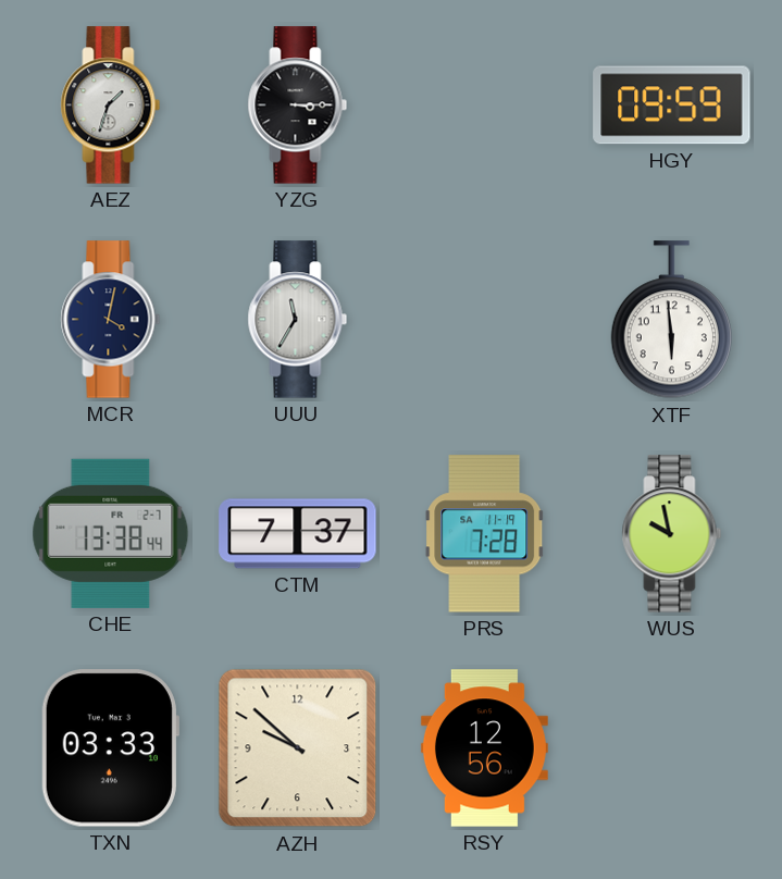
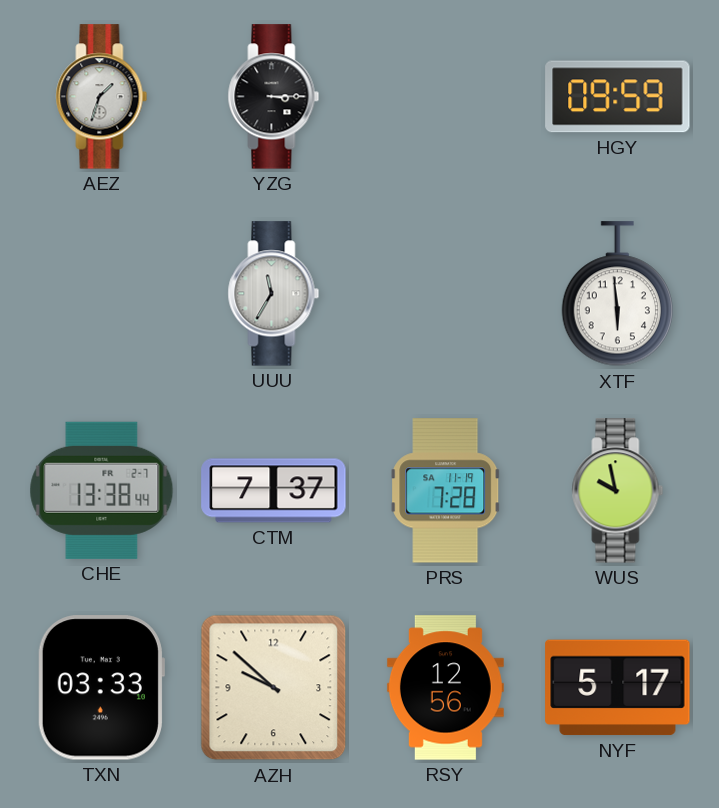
MCR: 4:02 -> none (111, 320)
NYF: none -> 5:17 (618, 688)
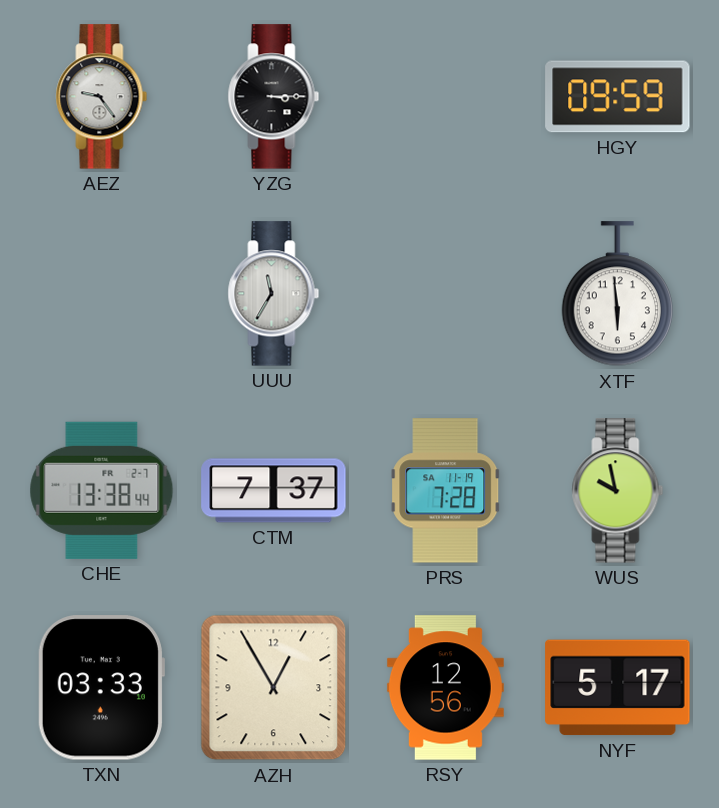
AEZ: 1:33 -> 9:24 (102, 97)
AZH: 9:52 -> 12:55 (274, 688)
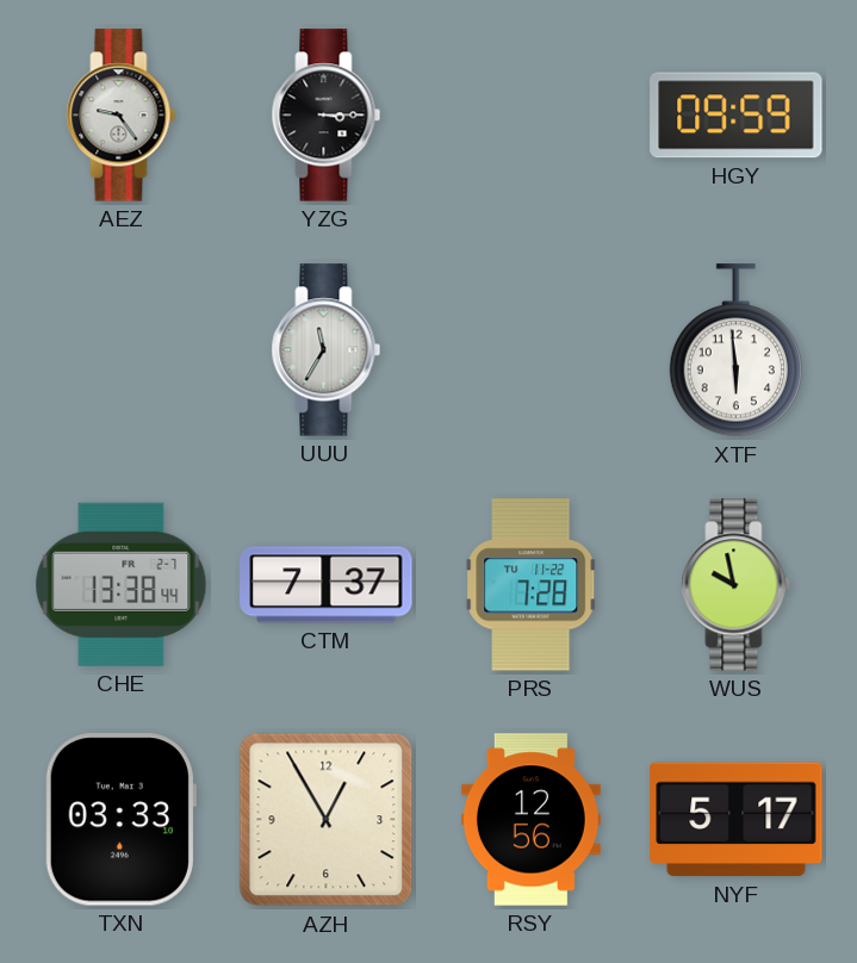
PRS date: SA 11-19 -> TU 11-22 (532, 585)
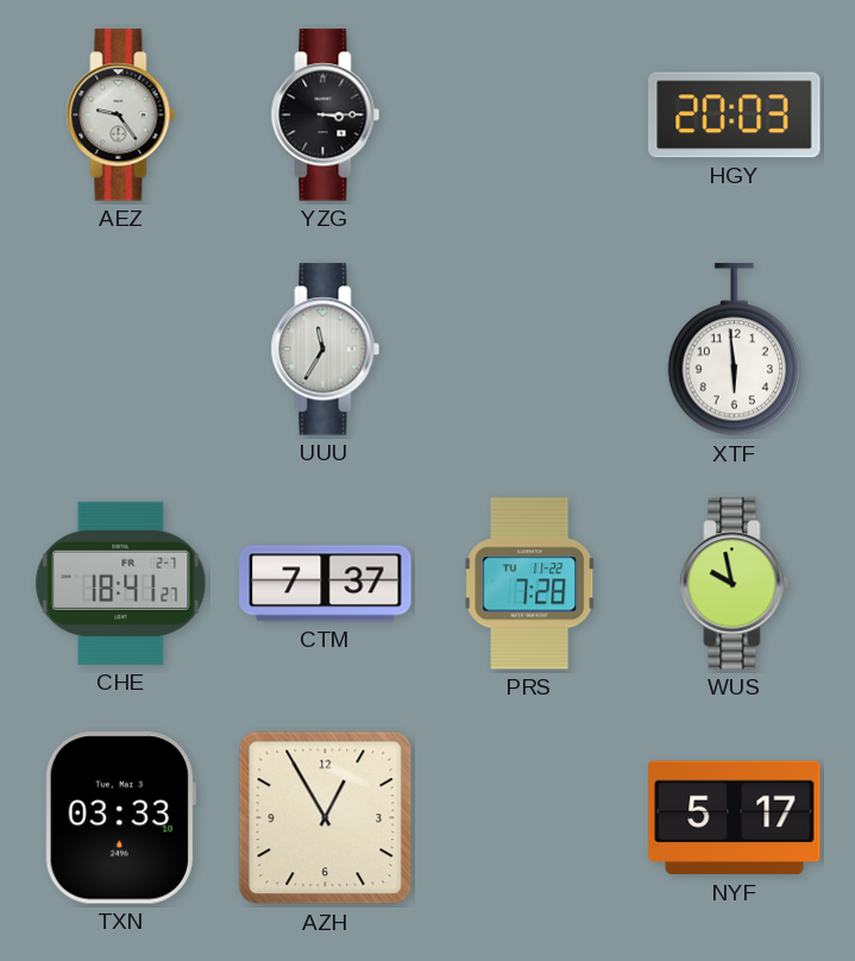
HGY: 09:59 -> 20:03 (735, 115)
CHE: 13:38 -> 18:41 (121, 583)
RSY: 12:56 -> none (530, 820)
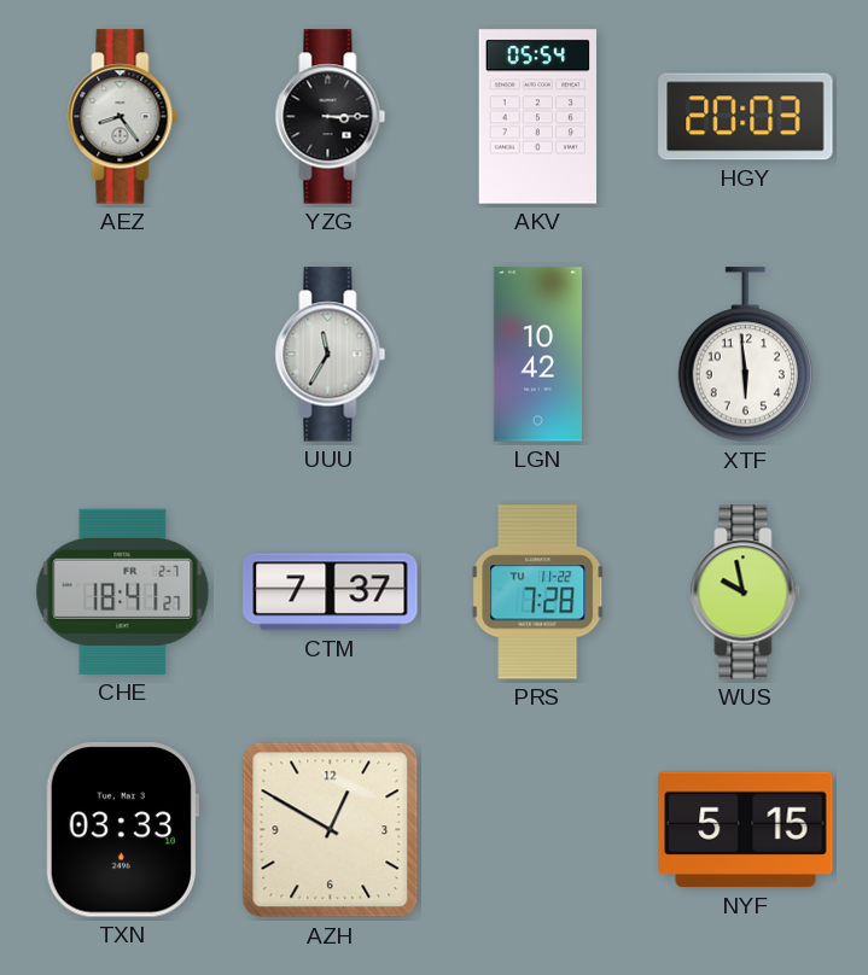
AEZ: 9:24 -> 8:24 (123, 117)
AKV: none -> 05:54 (538, 117)
LGN: none -> 10:42 (537, 355)
AZH: 12:55 -> 12:50 (331, 830)
NYF: 5:17 -> 5:15 (746, 830)
